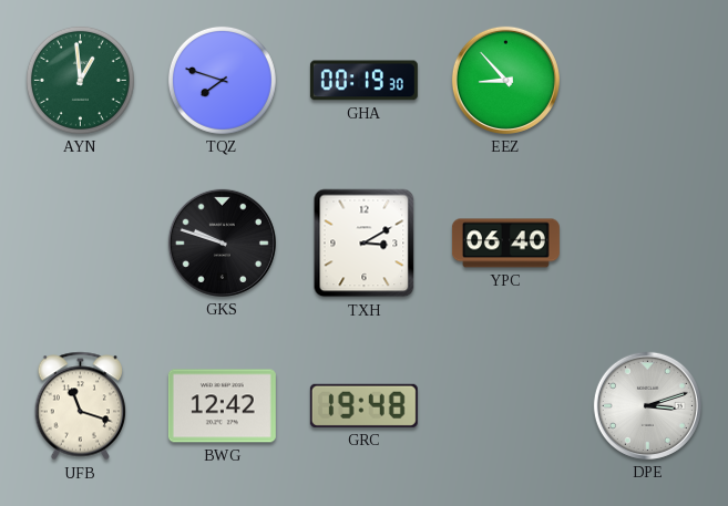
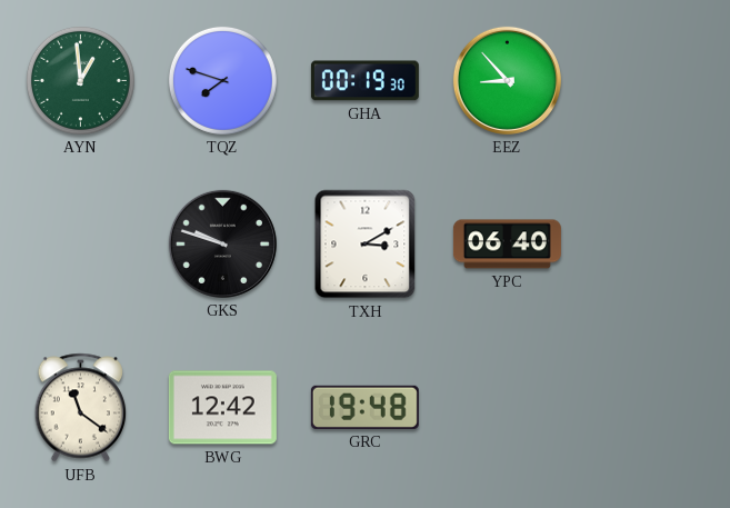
UFB: 11:18 -> 11:21 (81, 408)
DPE: 3:12 -> none (647, 405)
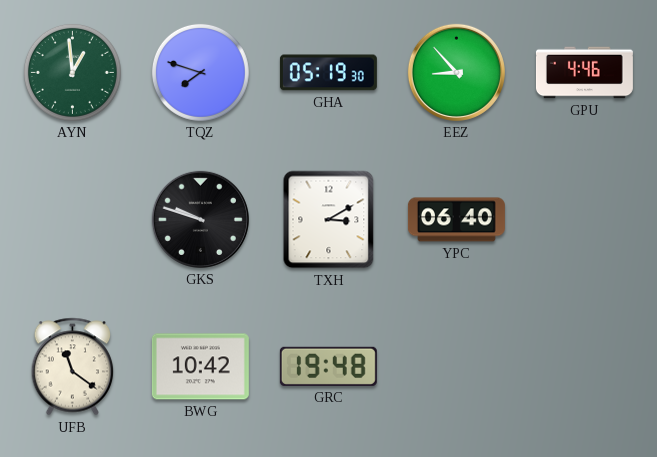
GHA: 00:19 -> 05:19 (328, 73)
GPU: none -> 4:46 (584, 73)
BWG: 12:42 -> 10:42 (200, 367)
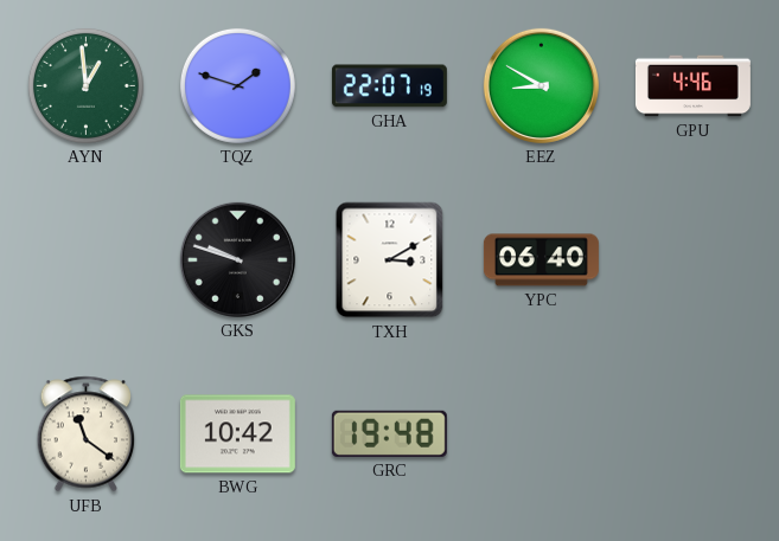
TQZ: 7:48 -> 1:48 (237, 85)
GHA: 05:19 -> 22:07 (389, 86)
EEZ: 8:53 -> 8:50 (541, 85)
